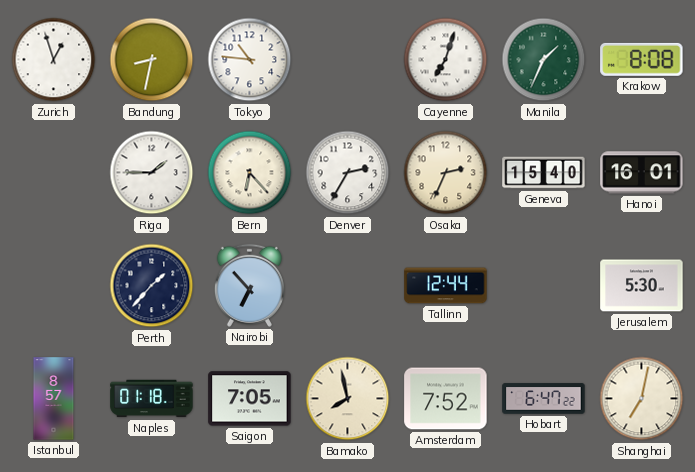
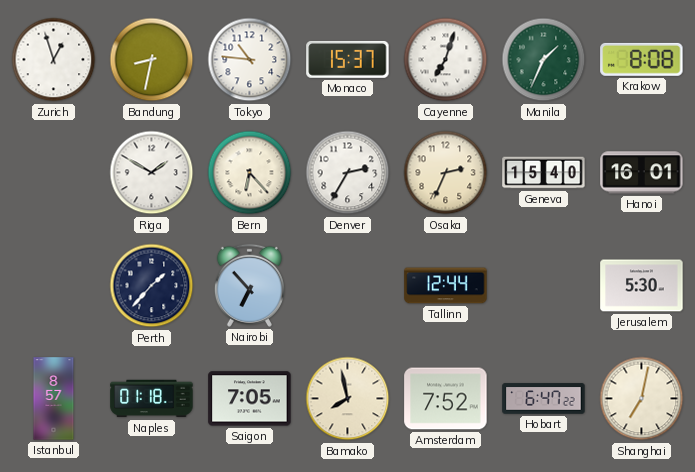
Monaco: none -> 15:37 (348, 59)
Riga: 1:45 -> 1:50 (152, 173)
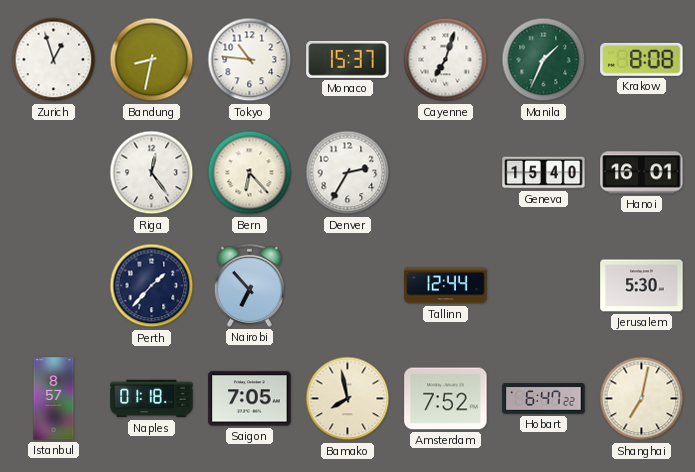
Riga: 1:50 -> 12:24 (152, 173)
Osaka: 2:34 -> none (446, 173)
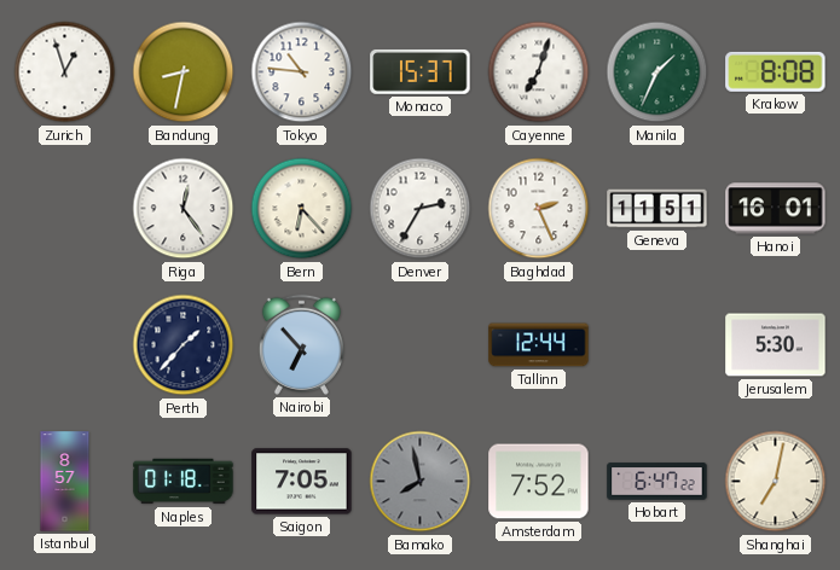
Baghdad: none -> 2:26 (539, 209)
Geneva: 15:40 -> 11:51 (657, 209)
Bamako dial: cream -> grey (421, 482)
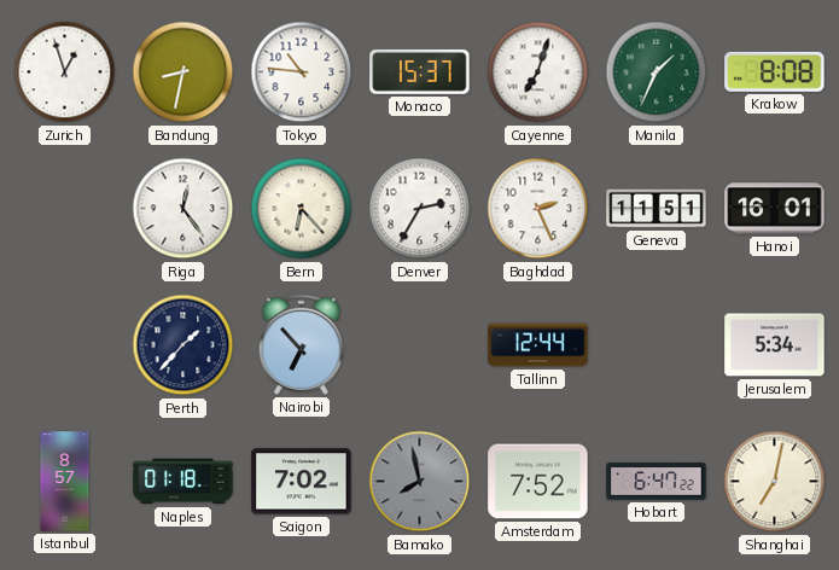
Jerusalem: 5:30 -> 5:34 (775, 345)
Saigon: 7:05 -> 7:02 (302, 482)
